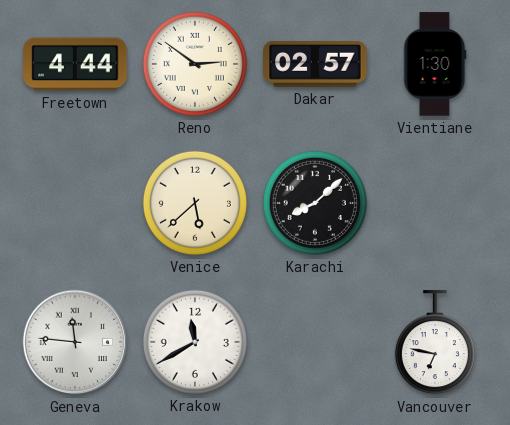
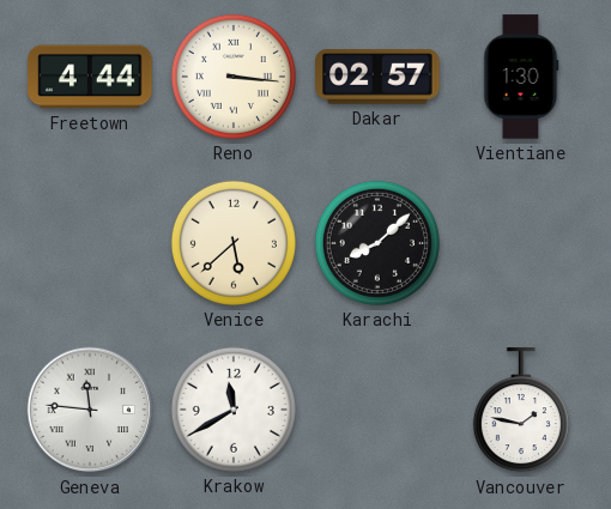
Reno: 2:51 -> 3:16 (234, 77)
Vancouver: 6:47 -> 1:47 (521, 411)
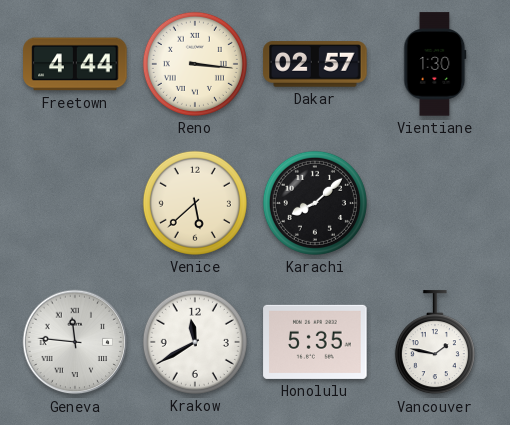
Honolulu: none -> 5:35 (315, 342)
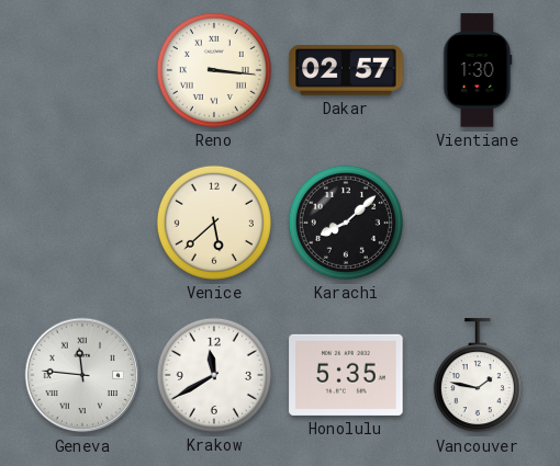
Freetown: 4:44 -> none (75, 64)
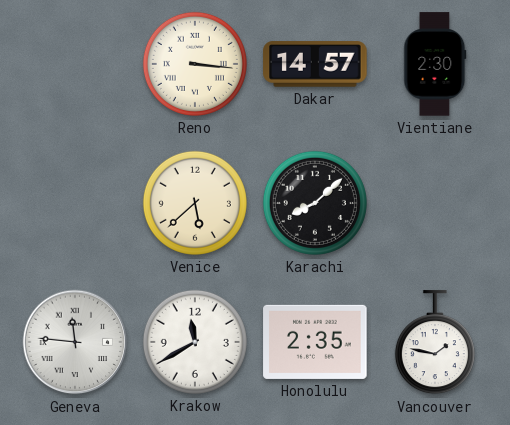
Dakar: 02:57 -> 14:57 (315, 64)
Vientiane: 1:30 -> 2:30 (435, 64)
Honolulu: 5:35 -> 2:35 (315, 342)
